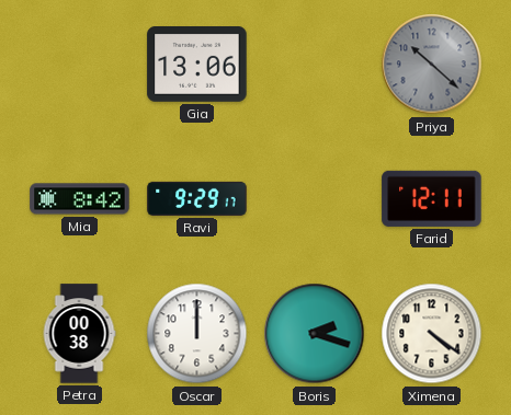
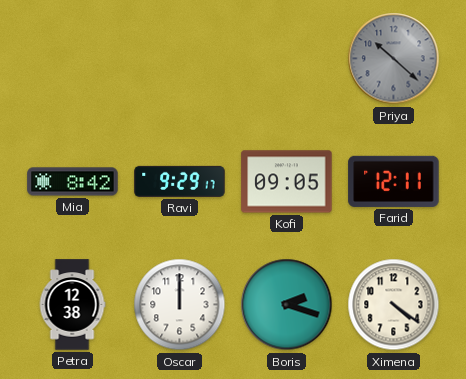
Gia: 13:06 -> none (197, 65)
Kofi: none -> 09:05 (287, 182)
Petra: 00:38 -> 12:38 (72, 305)
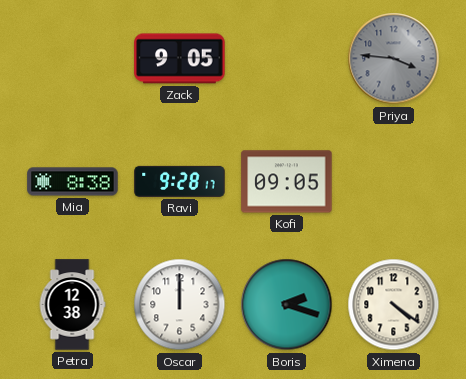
Zack: none -> 9:05 (180, 59)
Priya: 10:22 -> 3:46 (394, 59)
Mia: 8:42 -> 8:38 (73, 182)
Ravi: 9:29 -> 9:28 (180, 181)
Farid: 12:11 -> none (394, 181)
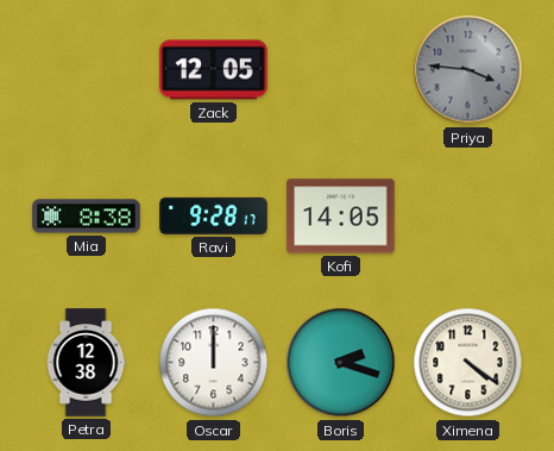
Zack: 9:05 -> 12:05 (214, 70)
Kofi: 09:05 -> 14:05 (341, 217)
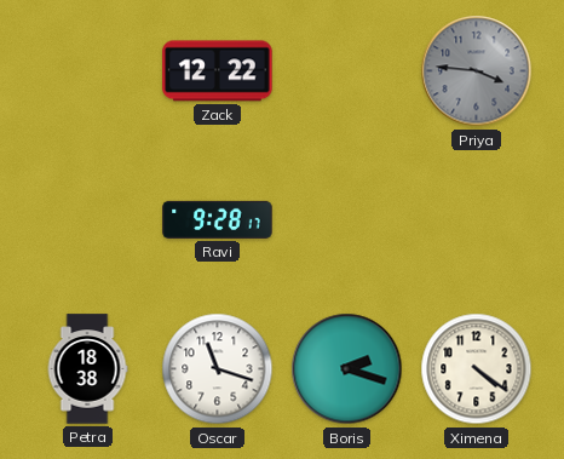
Zack: 12:05 -> 12:22 (218, 71)
Mia: 8:38 -> none (87, 217)
Kofi: 14:05 -> none (341, 217)
Petra: 12:38 -> 18:38 (87, 369)
Oscar: 12:00 -> 11:18 (218, 369)
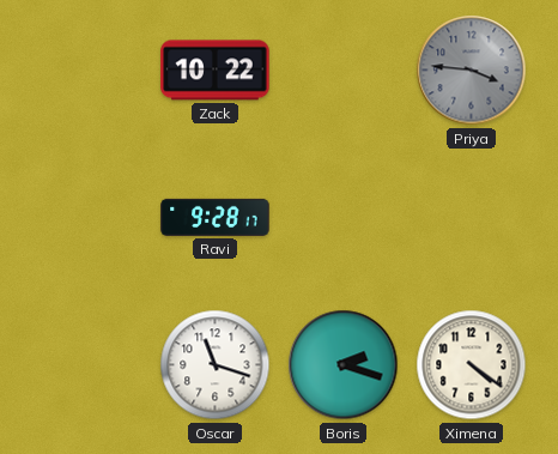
Zack: 12:22 -> 10:22 (216, 71)
Petra: 18:38 -> none (87, 369)
